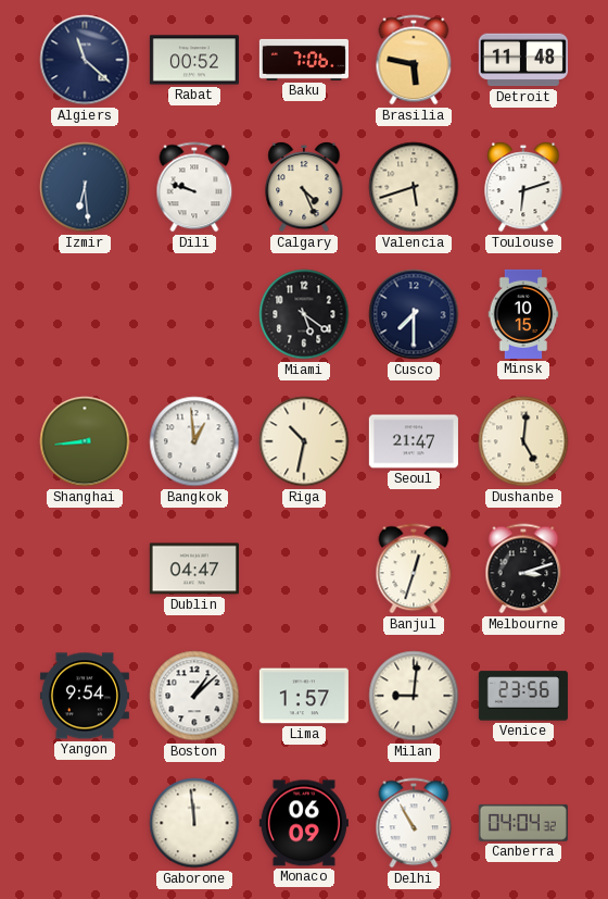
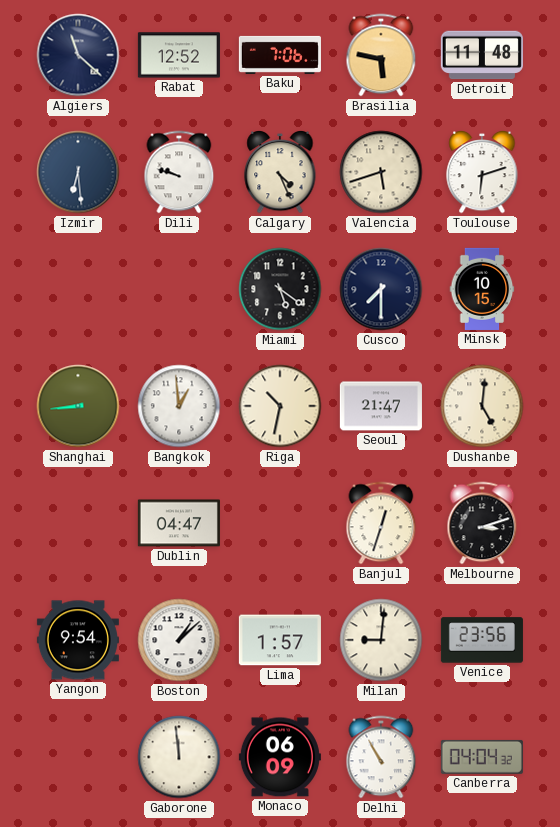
Rabat: 00:52 -> 12:52 (179, 55)
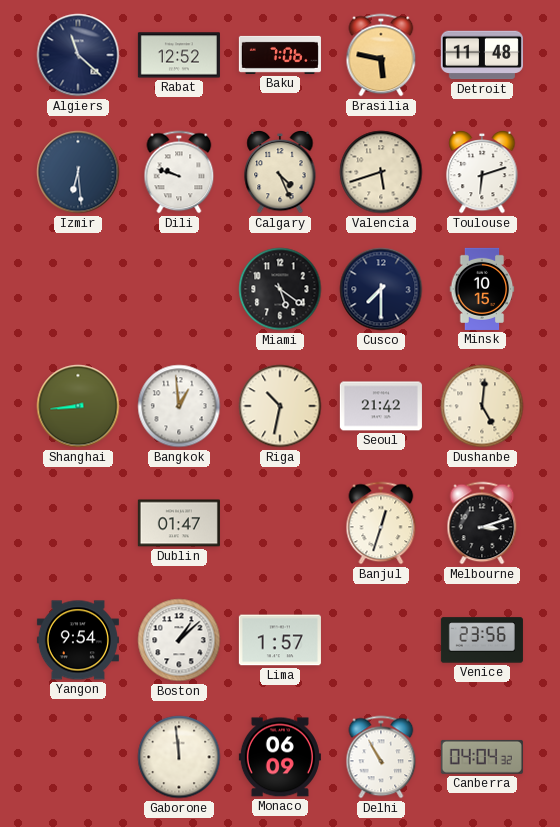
Seoul: 21:47 -> 21:42 (381, 406)
Dublin: 04:47 -> 01:47 (179, 523)
Milan: 9:01 -> none (381, 640)
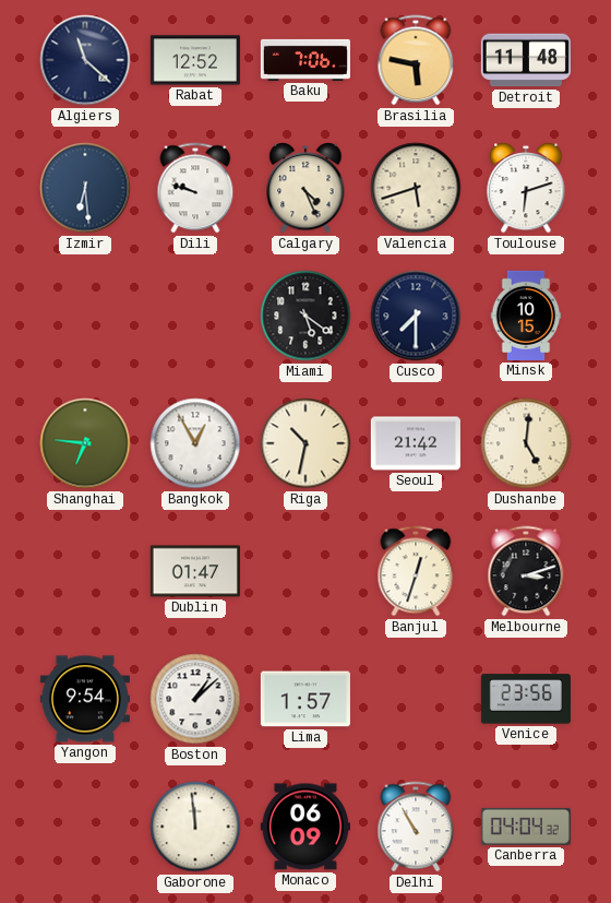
Shanghai: 8:44 -> 6:46 (85, 443)
Bangkok: 12:59 -> 12:55 (195, 443)
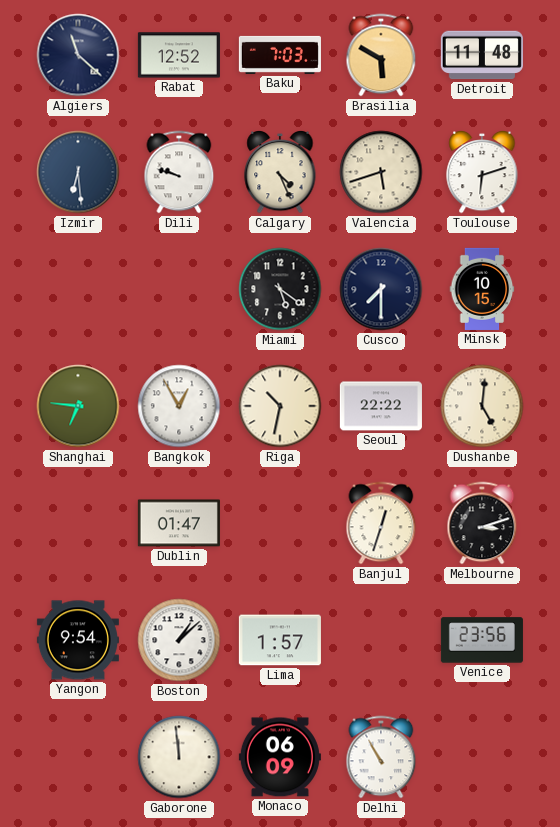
Baku: 7:06 -> 7:03 (280, 55)
Brasilia: 5:47 -> 5:50 (381, 55)
Seoul: 21:42 -> 22:22 (381, 406)
Canberra: 04:04 -> none (526, 827)
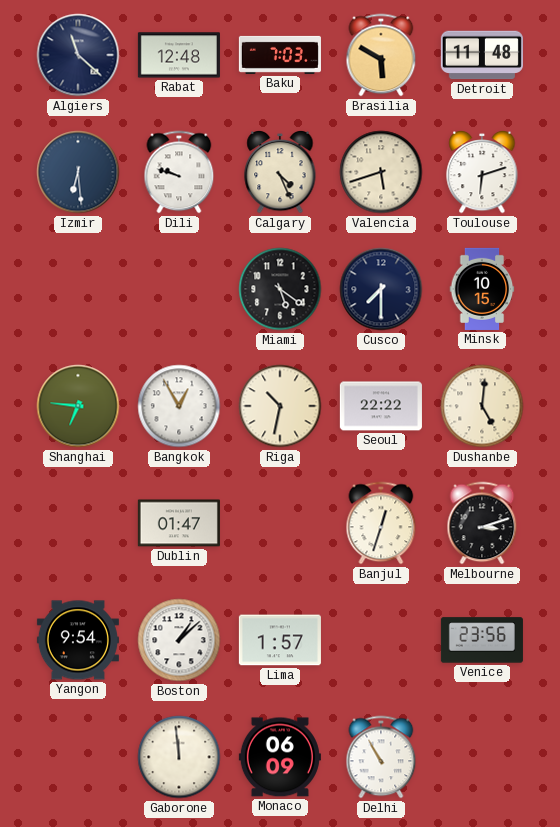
Rabat: 12:52 -> 12:48 (179, 55)
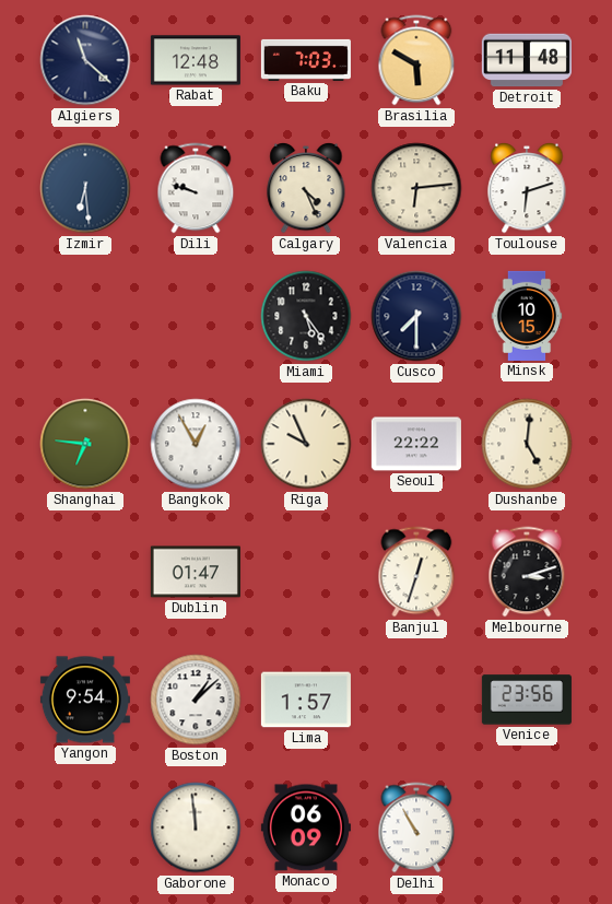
Valencia: 5:42 -> 6:14 (416, 188)
Miami: 5:21 -> 5:24 (306, 316)
Riga: 10:32 -> 9:56 (306, 444)
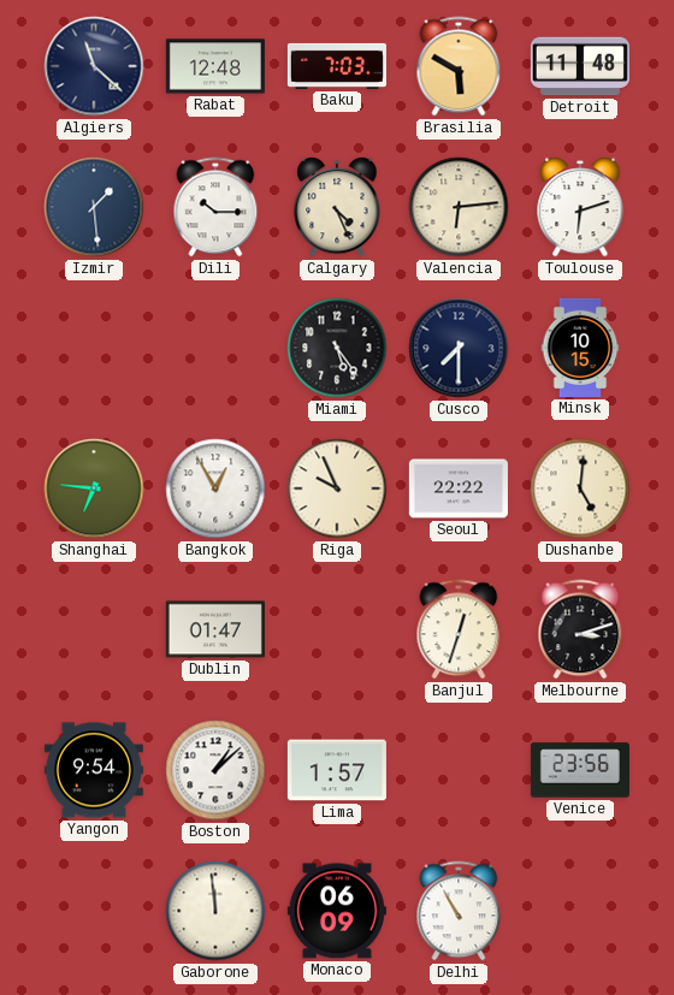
Izmir: 6:29 -> 1:29 (94, 207)
Dili: 9:48 -> 10:15 (215, 207)
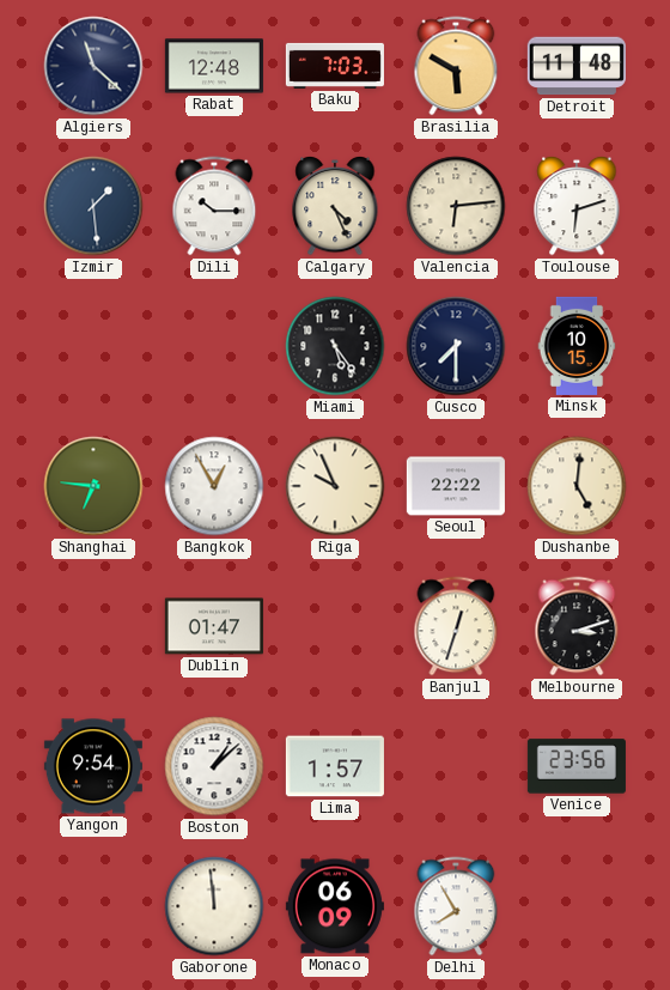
Delhi: 10:55 -> 7:55 (456, 906)
